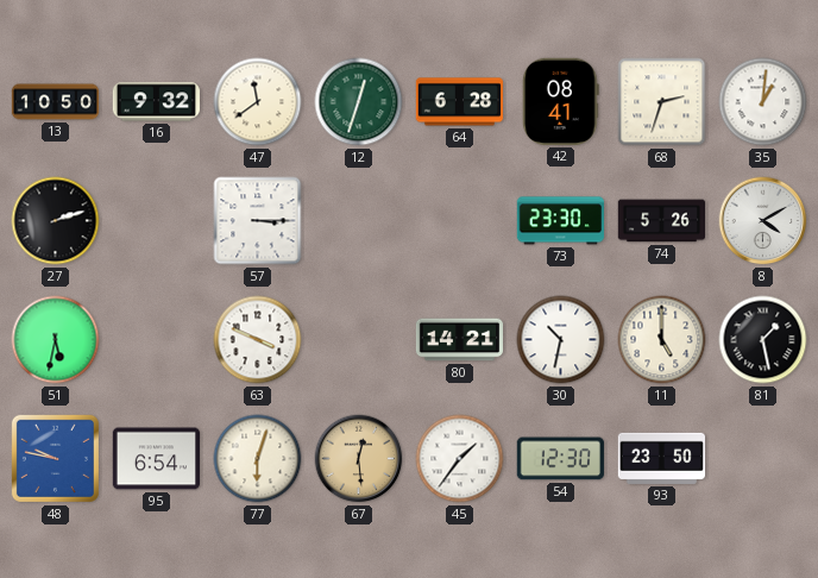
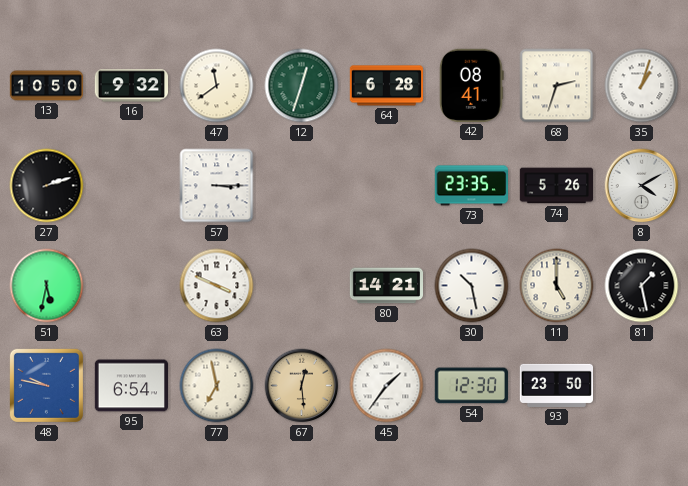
35: 1:01 -> 1:03 (642, 86)
73: 23:30 -> 23:35 (471, 186)
30: 10:32 -> 10:28 (472, 286)
77: 6:03 -> 6:58 (217, 386)
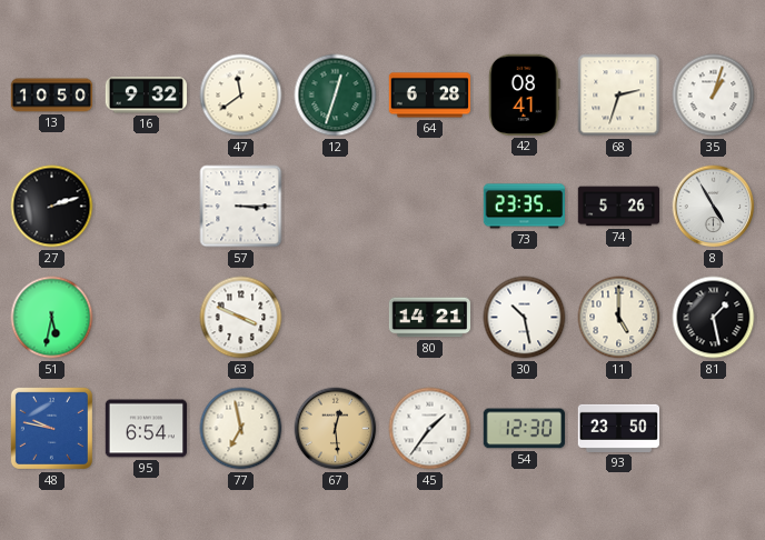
8: 4:10 -> 4:55 (714, 207)
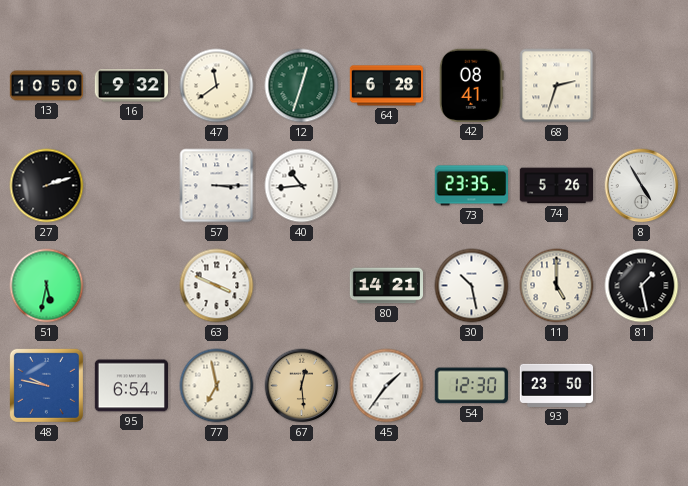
35: 1:03 -> none (714, 96)
40: none -> 10:44 (302, 186)
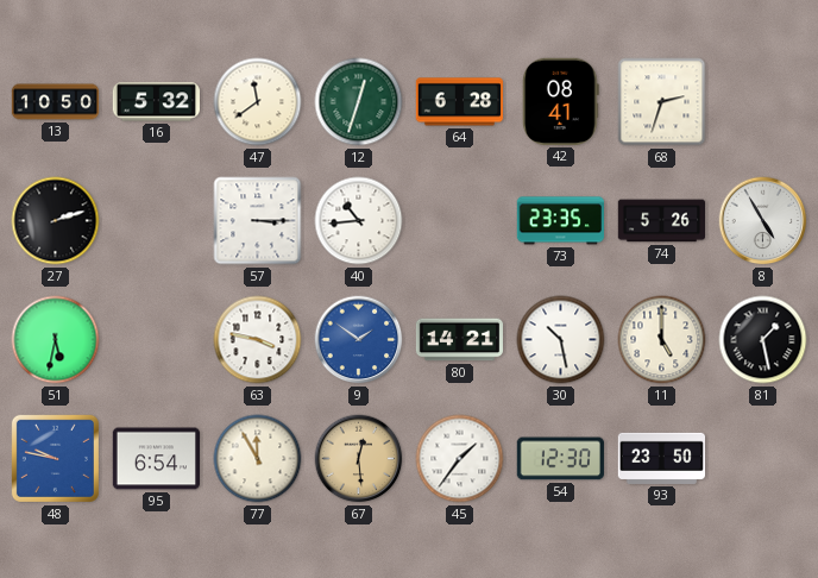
16: 9:32 -> 5:32 (156, 102)
63: 3:49 -> 3:47 (258, 340)
9: none -> 1:51 (359, 340)
77: 6:58 -> 11:55 (258, 459)
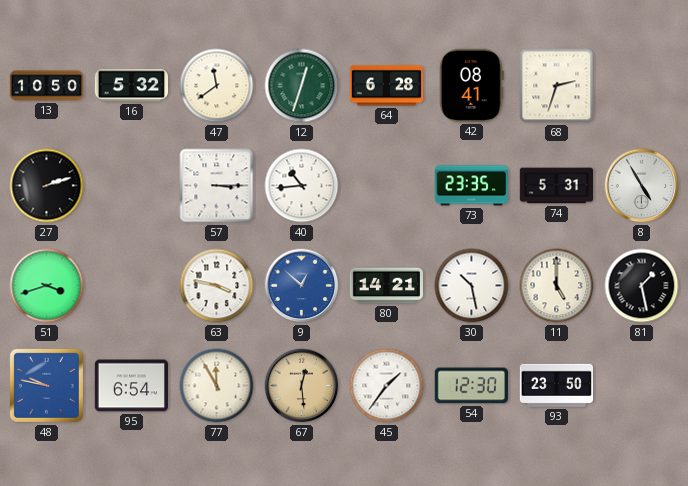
74: 5:26 -> 5:31 (557, 186)
51: 5:32 -> 3:42 (47, 286)
9: 1:51 -> 12:52 (302, 286)
